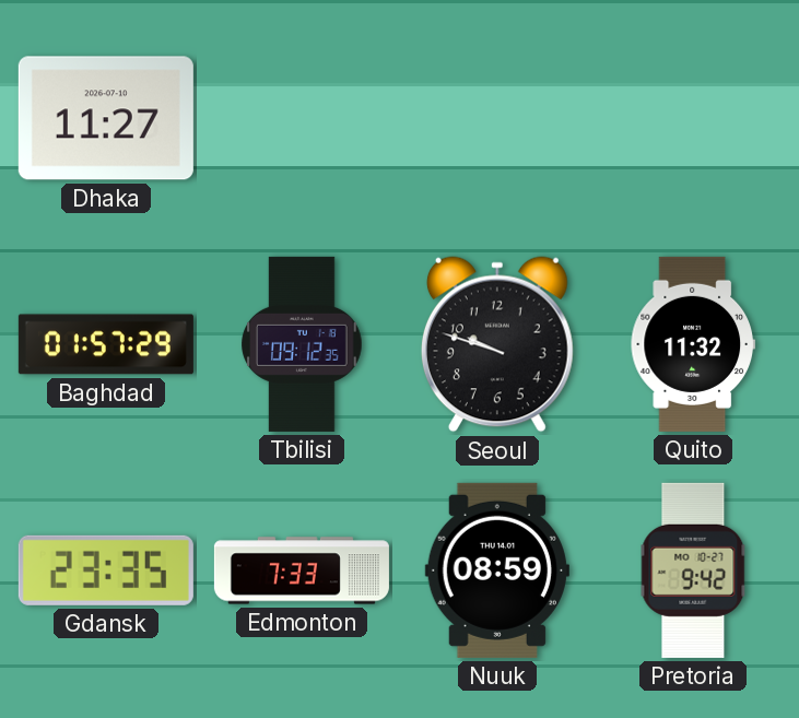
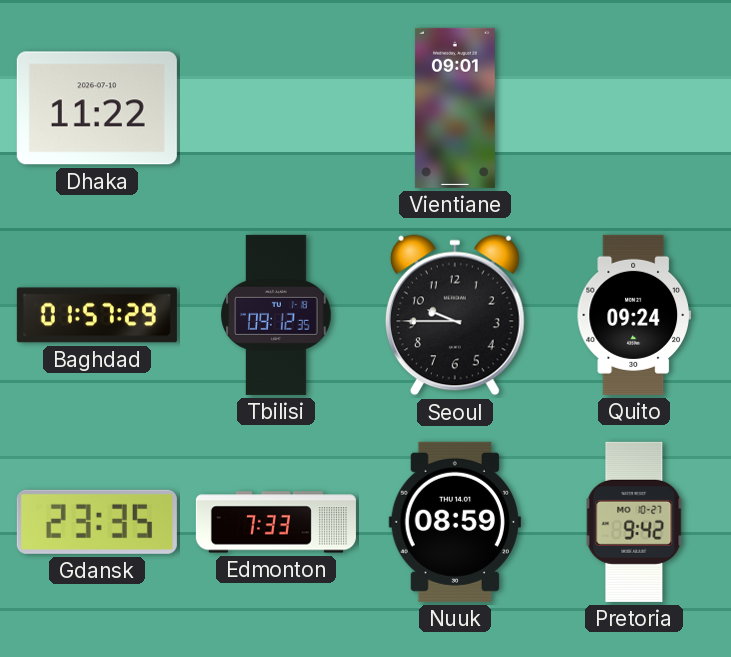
Dhaka: 11:27 -> 11:22 (97, 108)
Vientiane: none -> 09:01 (455, 108)
Seoul: 9:48 -> 9:45 (455, 315)
Quito: 11:32 -> 09:24 (634, 315)
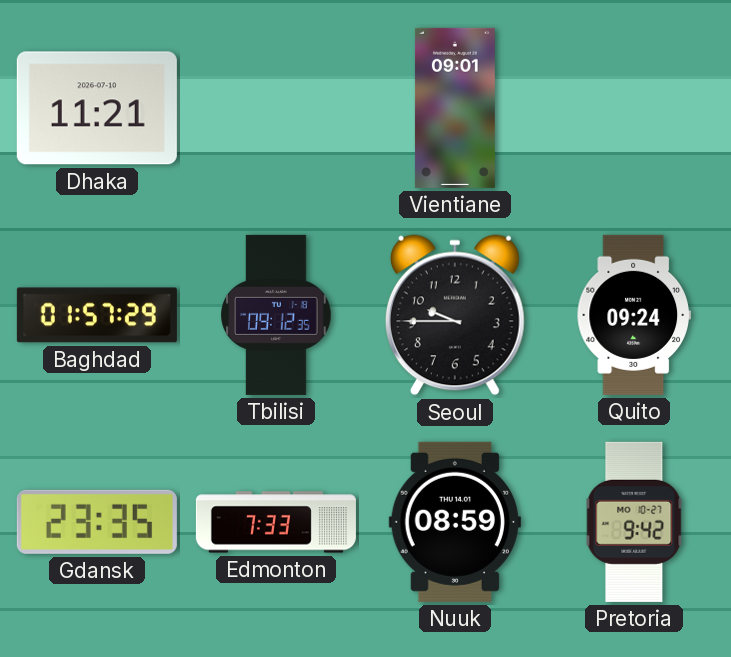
Dhaka: 11:22 -> 11:21 (97, 108)
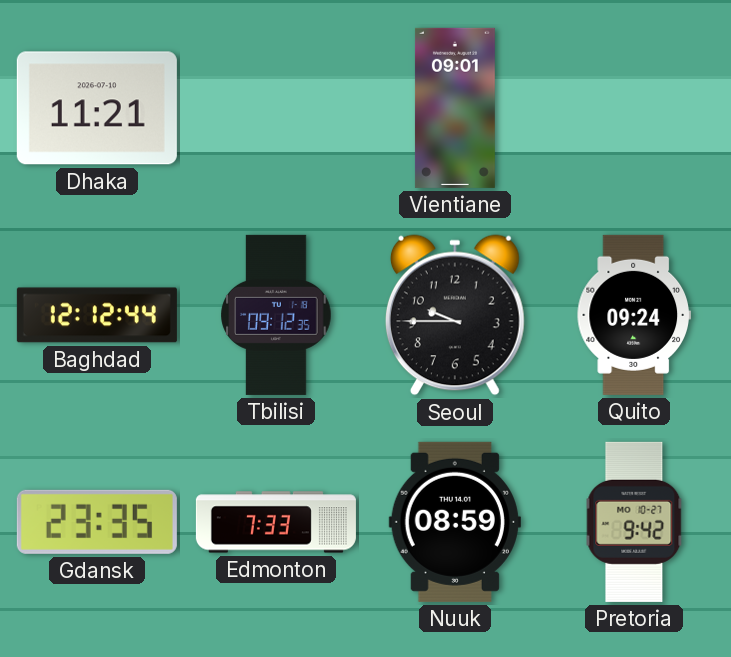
Baghdad: 01:57 -> 12:12 (97, 315)
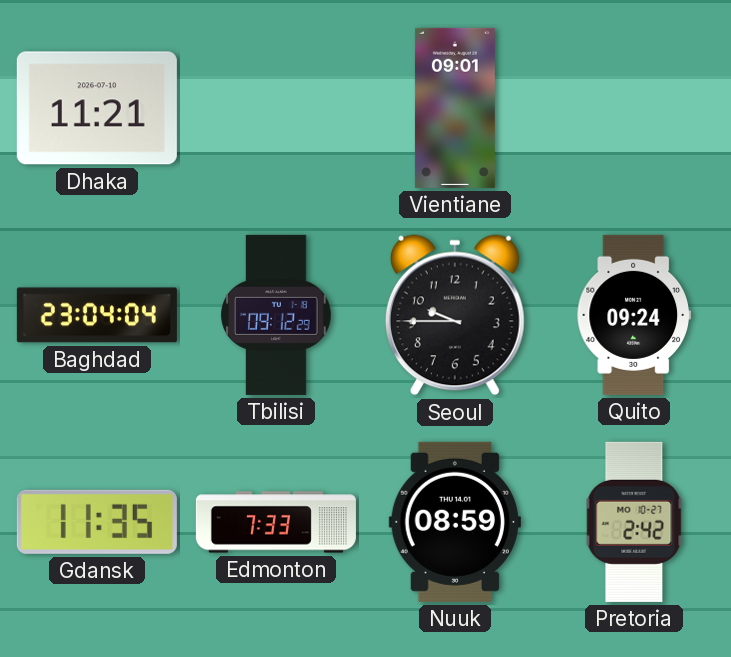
Baghdad: 12:12 -> 23:04 (97, 315)
Tbilisi: 09:12:35 -> 09:12:29 (276, 315)
Gdansk: 23:35 -> 11:35 (97, 522)
Pretoria: 9:42 -> 2:42 (634, 522)
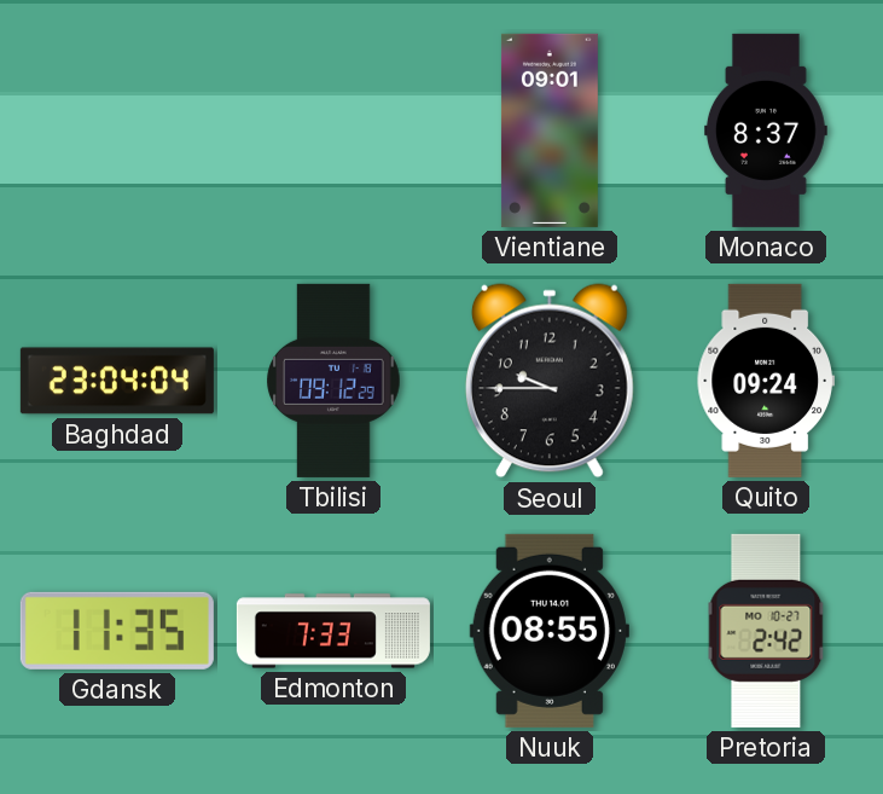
Dhaka: 11:21 -> none (97, 108)
Monaco: none -> 8:37 (766, 131)
Nuuk: 08:59 -> 08:55 (550, 631)
